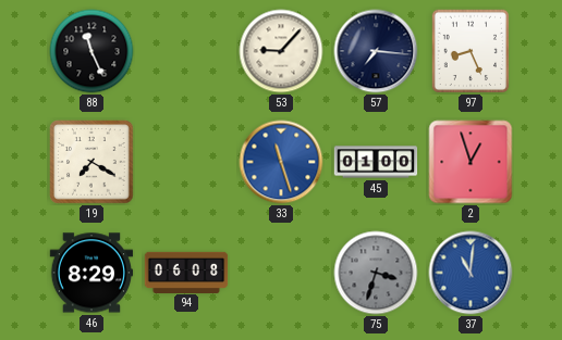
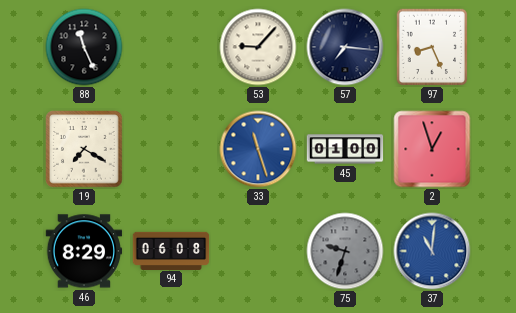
75: 3:33 -> 9:33 (345, 251)
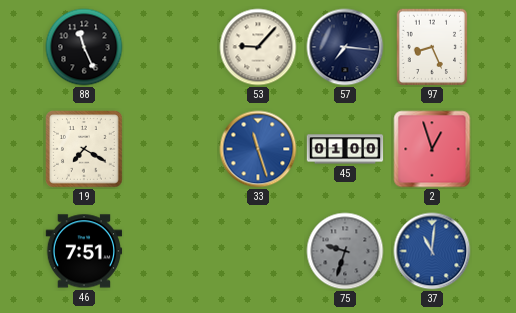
46: 8:29 -> 7:51 (84, 251)
94: 06:08 -> none (171, 250)
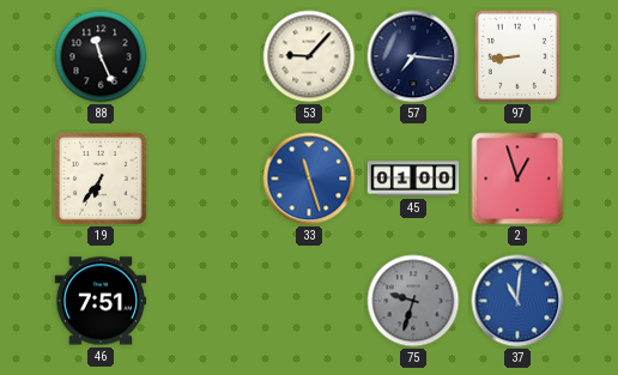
97: 8:26 -> 8:44 (517, 56)
19: 7:20 -> 6:36 (101, 179)
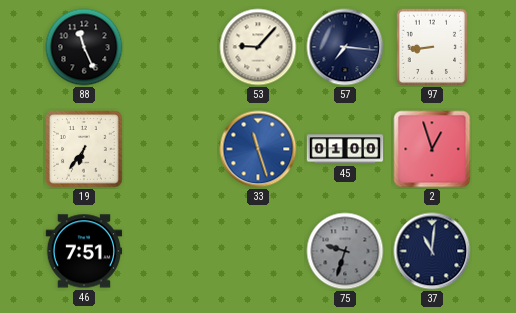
37 dial: blue -> navy (432, 251)
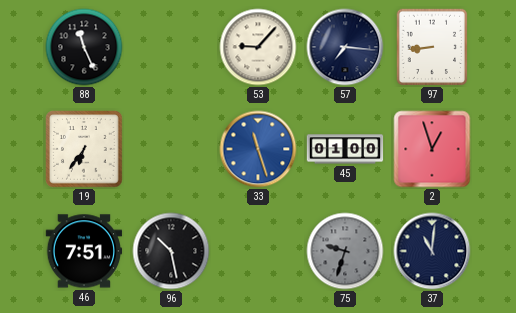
96: none -> 10:28 (171, 251)
